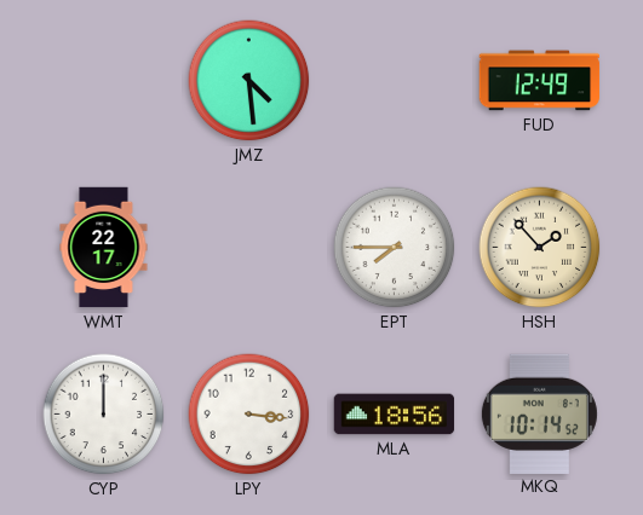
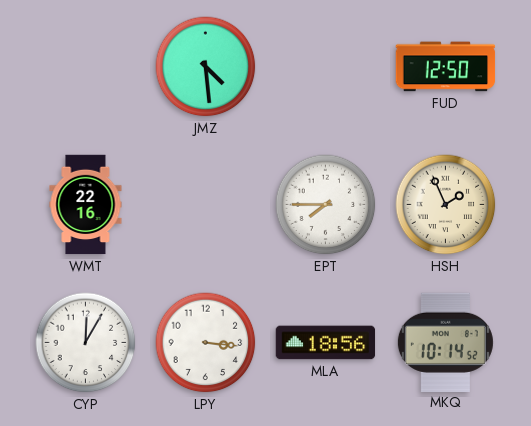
FUD: 12:49 -> 12:50 (446, 67)
WMT: 22:17 -> 22:16 (86, 205)
HSH: 1:53 -> 1:56 (446, 205)
CYP: 12:00 -> 12:05 (86, 343)
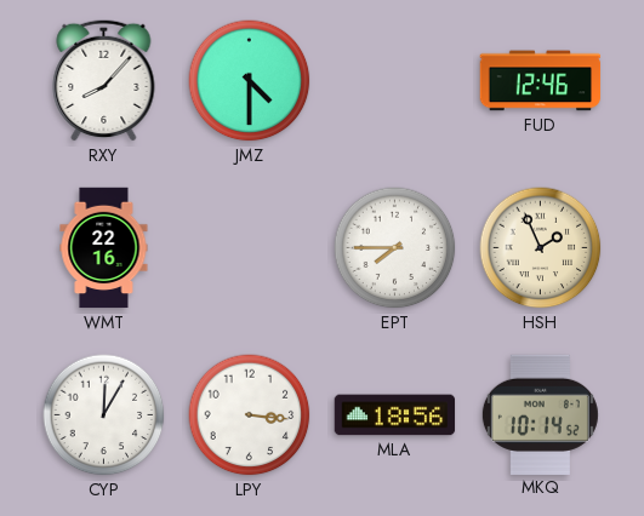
RXY: none -> 8:07 (104, 80)
JMZ: 4:29 -> 4:30 (250, 81)
FUD: 12:50 -> 12:46 (541, 81)
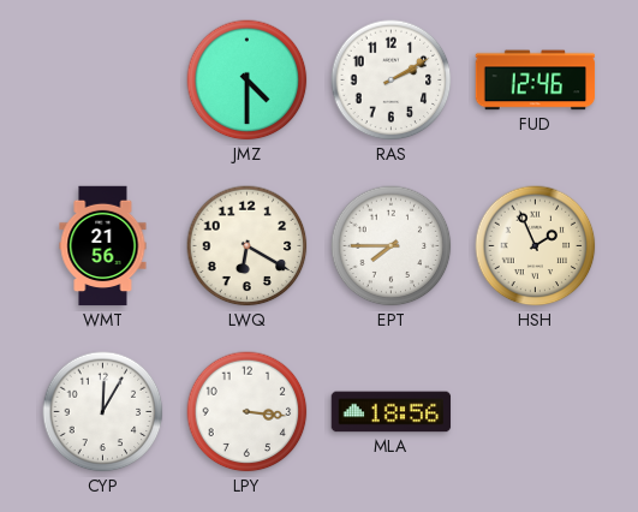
RXY: 8:07 -> none (104, 80)
RAS: none -> 2:10 (392, 81)
WMT: 22:16 -> 21:56 (103, 246)
LWQ: none -> 6:20 (248, 246)
MKQ: 10:14 -> none (540, 414)
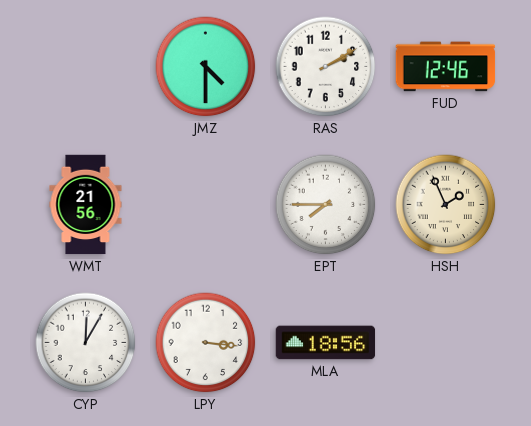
LWQ: 6:20 -> none (248, 246)
